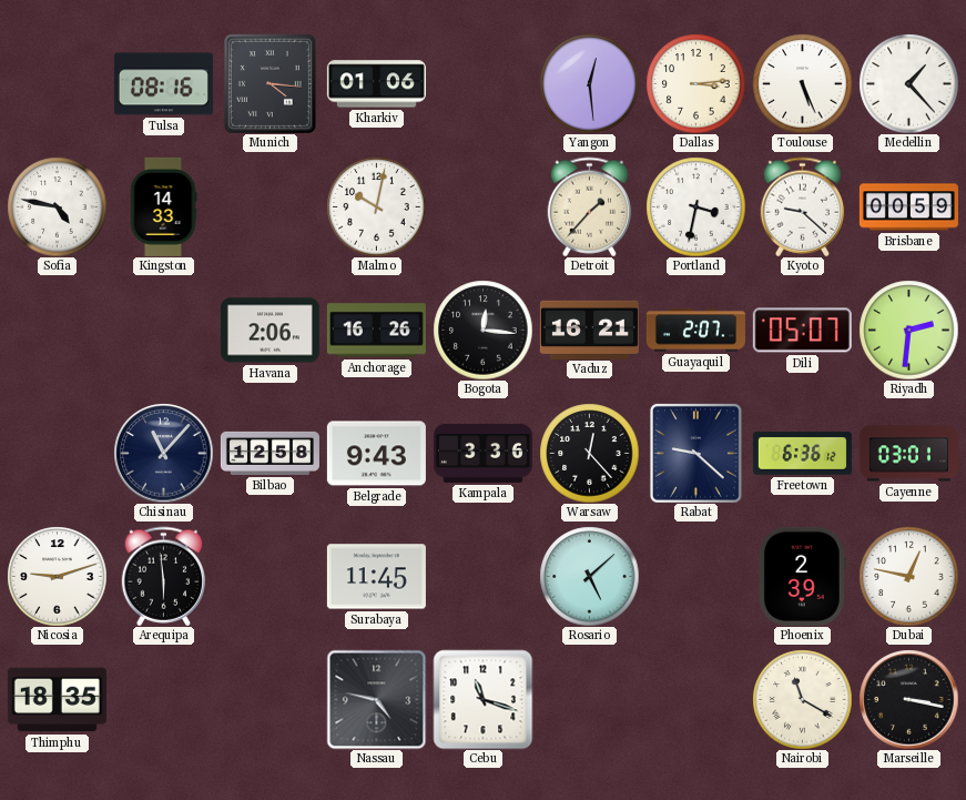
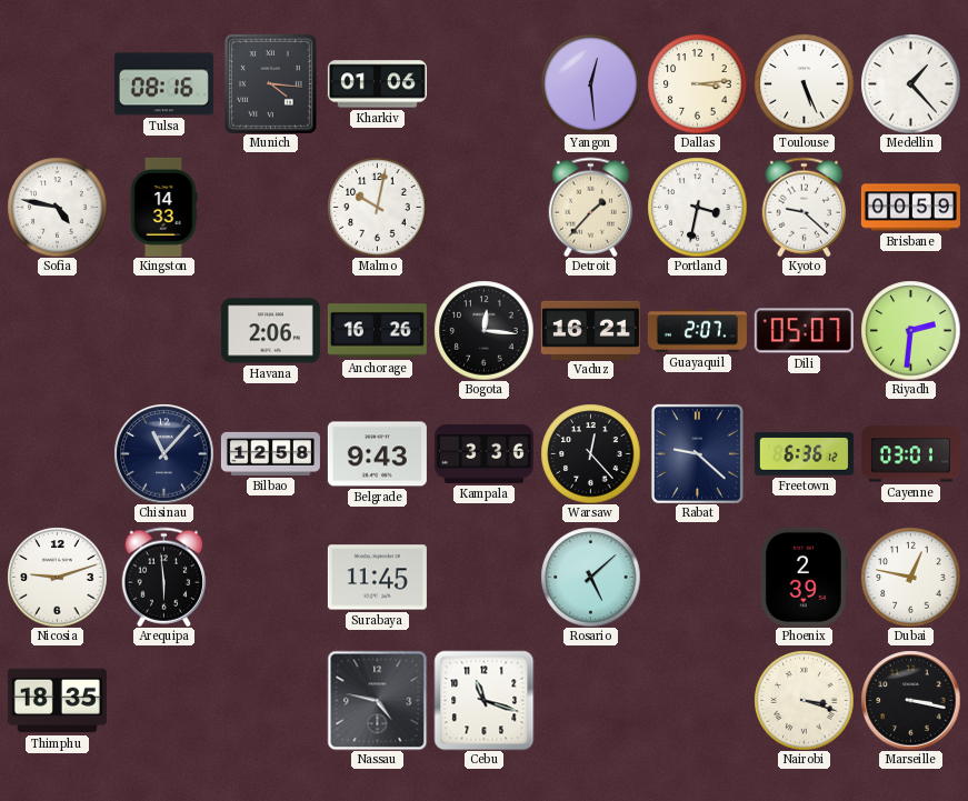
Nairobi: 11:20 -> 3:18 (804, 700)
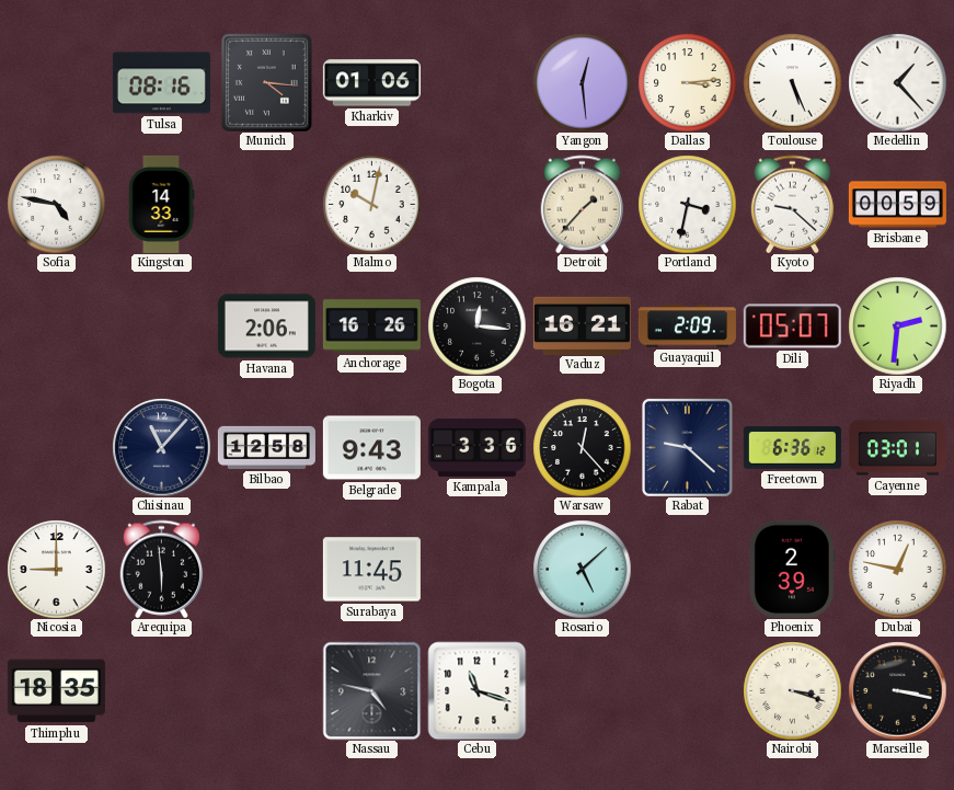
Guayaquil: 2:07 -> 2:09 (687, 327)
Nicosia: 9:12 -> 9:00 (56, 569)
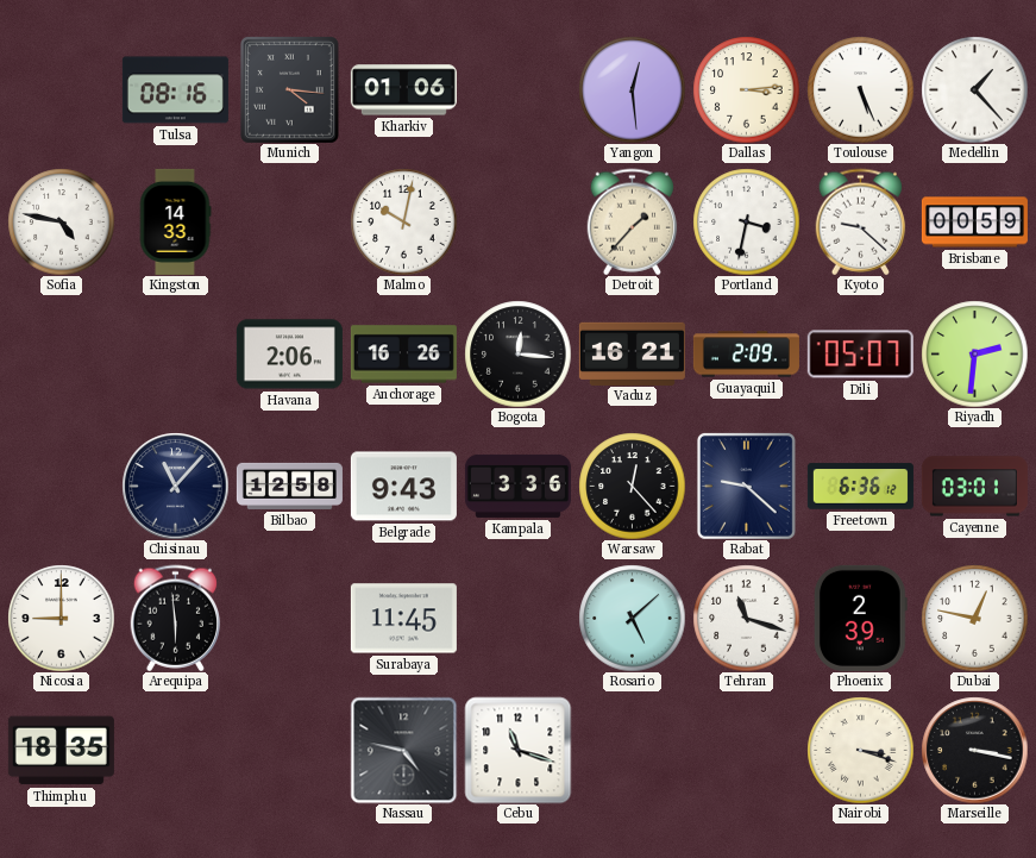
Tehran: none -> 11:18 (746, 618)
